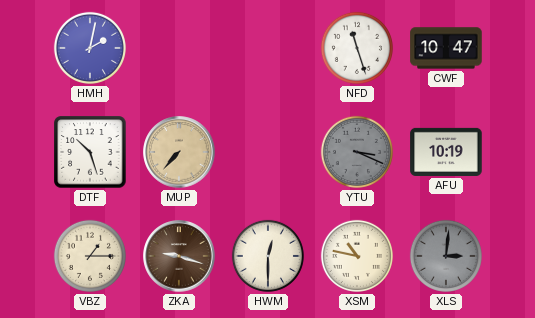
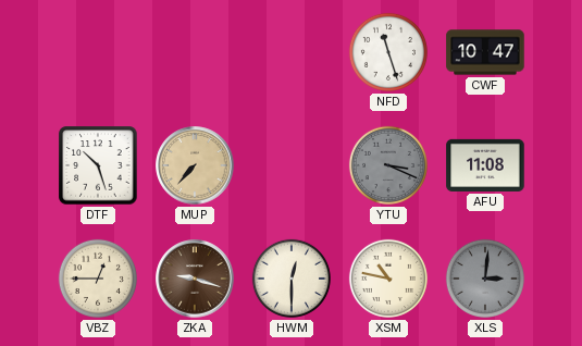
HMH: 2:02 -> none (90, 48)
AFU: 10:19 -> 11:08 (485, 165)
VBZ: 1:15 -> 12:45 (98, 279)
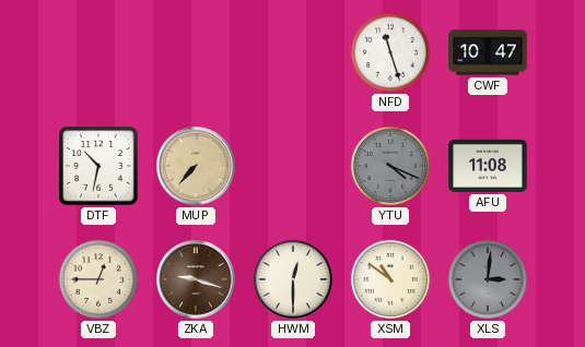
DTF: 10:27 -> 10:32 (98, 166)
YTU: 3:19 -> 4:19 (390, 166)
XSM: 10:47 -> 10:51 (390, 279)
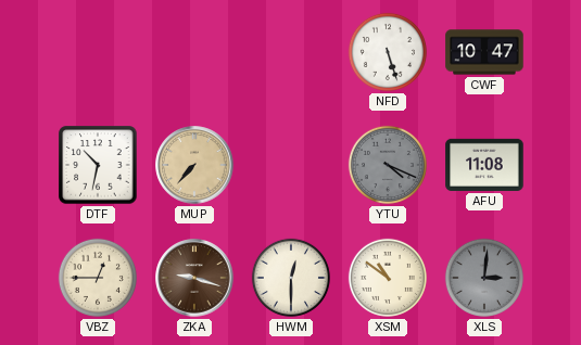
NFD: 11:27 -> 5:27 (388, 52)
